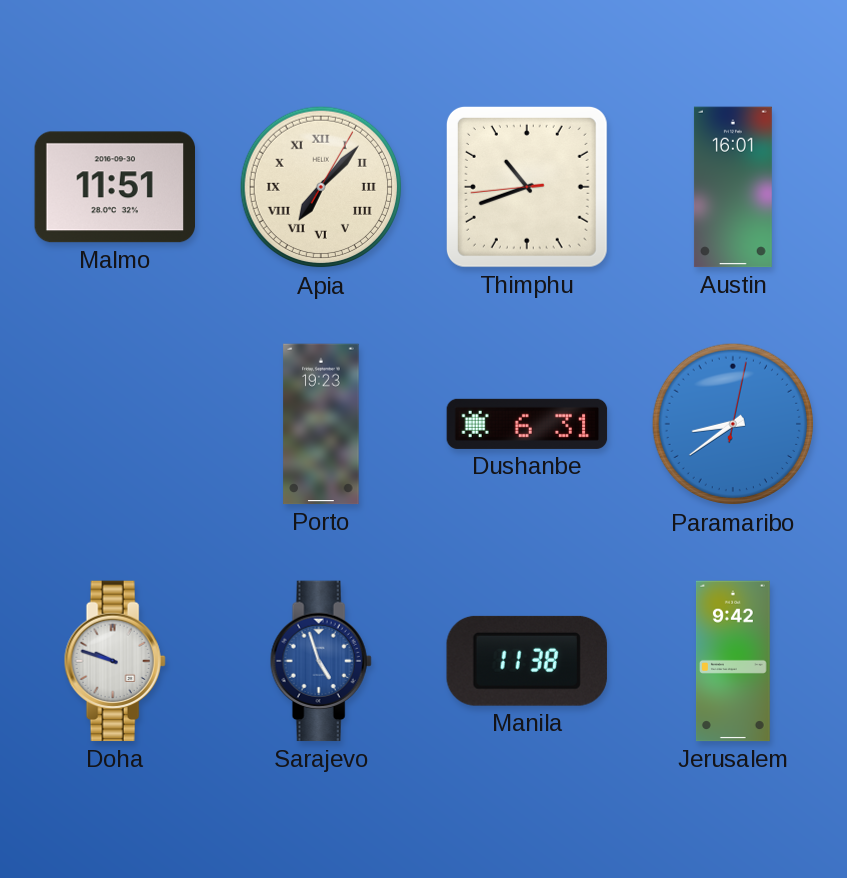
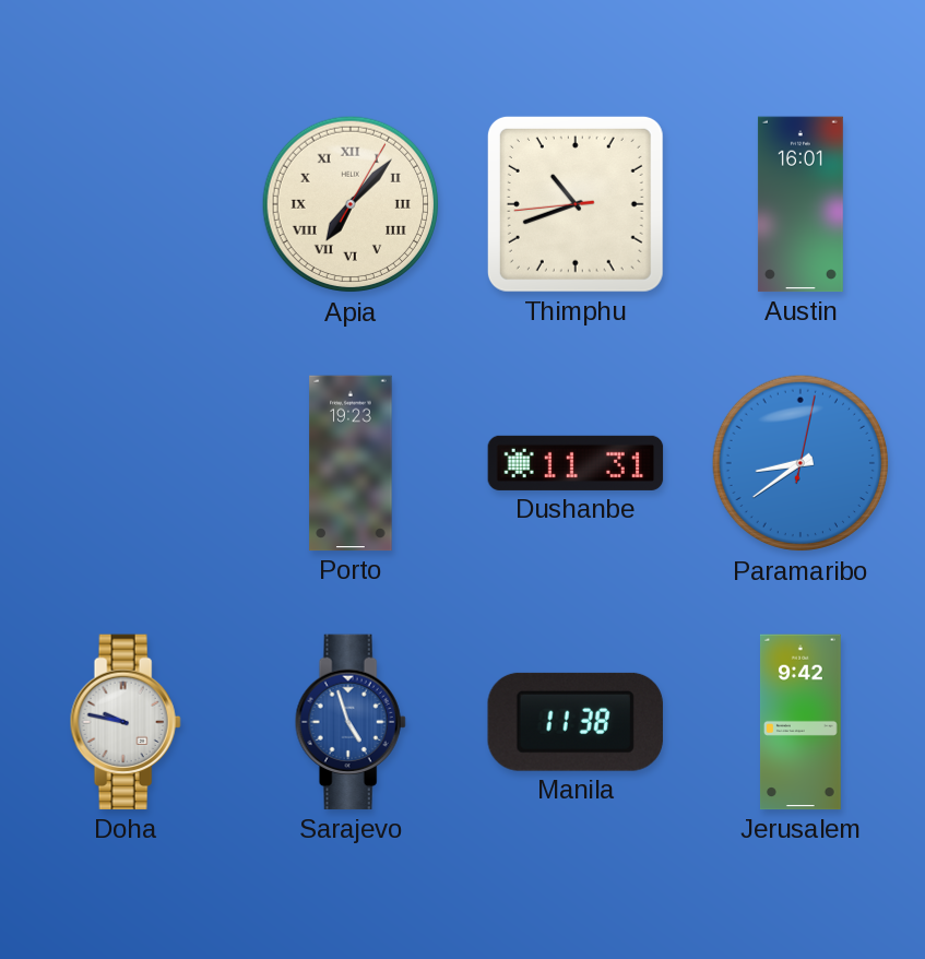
Malmo: 11:51 -> none (114, 187)
Dushanbe: 6:31 -> 11:31 (576, 463)
Doha: 9:48 -> 9:47 (126, 722)
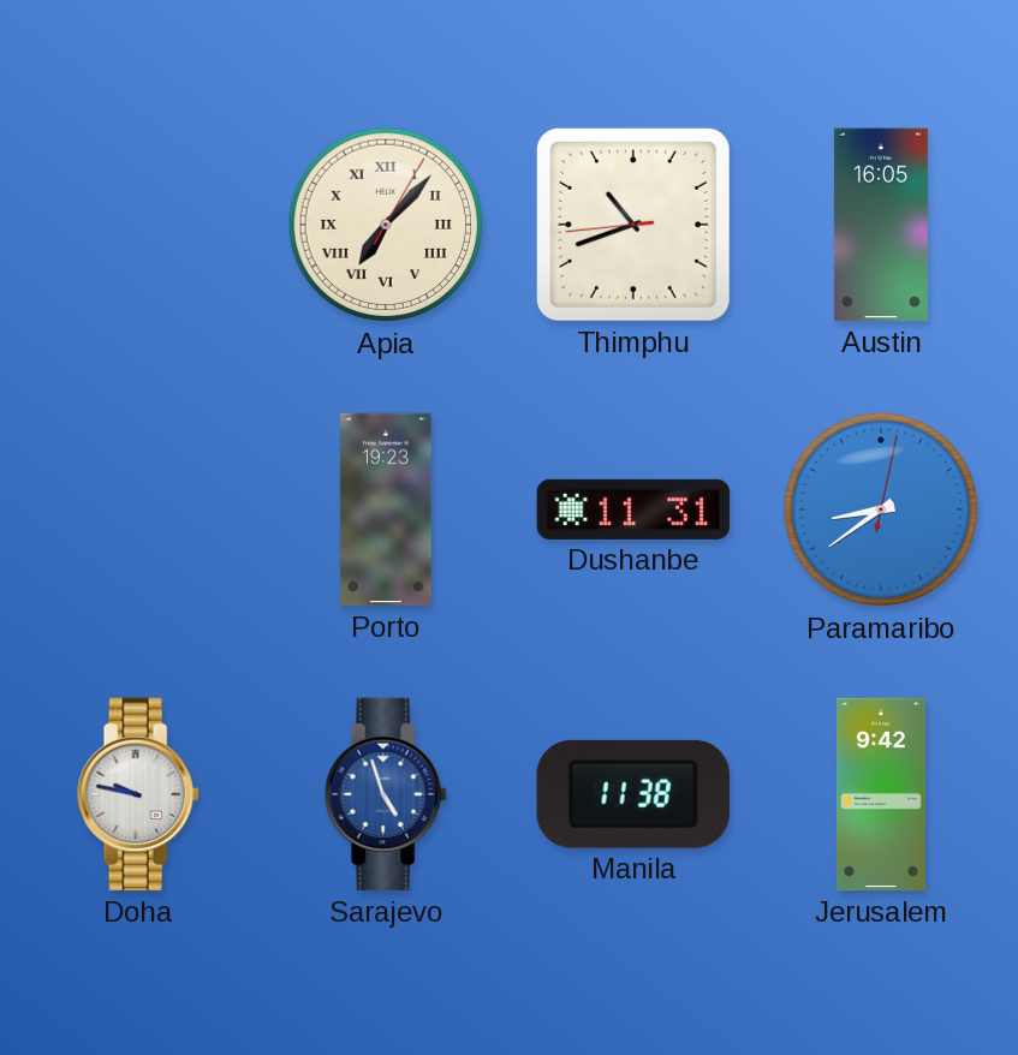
Austin: 16:01 -> 16:05 (881, 225)
